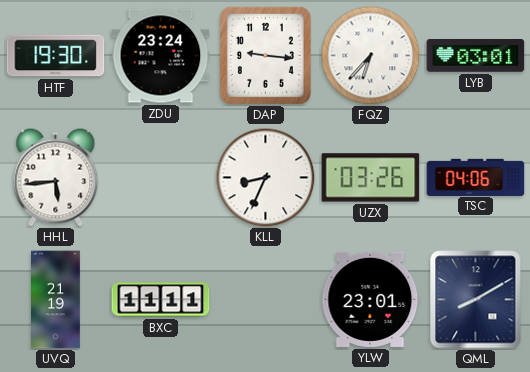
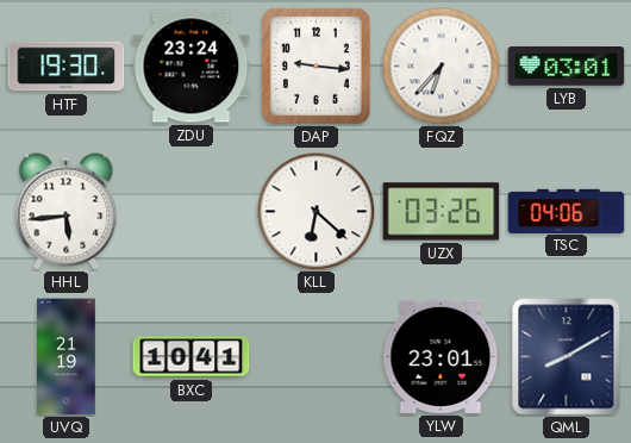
KLL: 8:34 -> 6:22 (317, 212)
BXC: 11:11 -> 10:41 (192, 357)
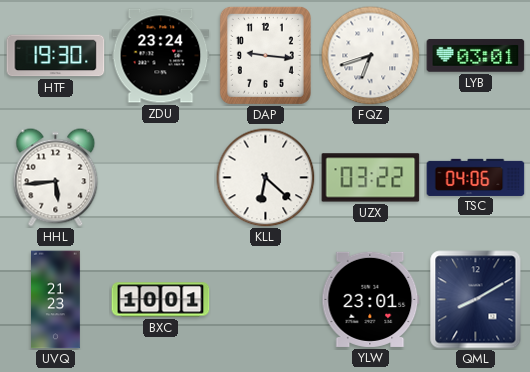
FQZ: 6:37 -> 6:42 (371, 56)
UZX: 03:26 -> 03:22 (371, 178)
UVQ: 21:19 -> 21:23 (56, 300)
BXC: 10:41 -> 10:01 (161, 300)
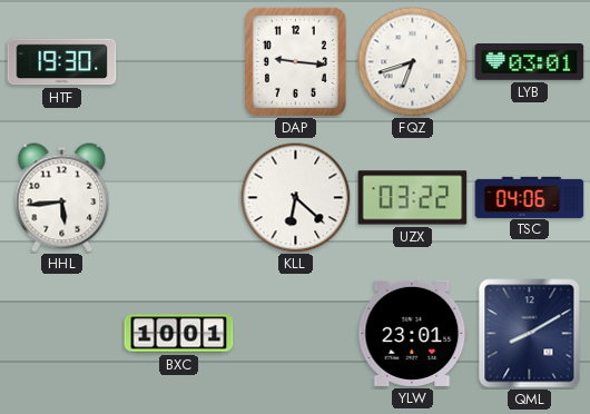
ZDU: 23:24 -> none (161, 56)
UVQ: 21:23 -> none (56, 300)
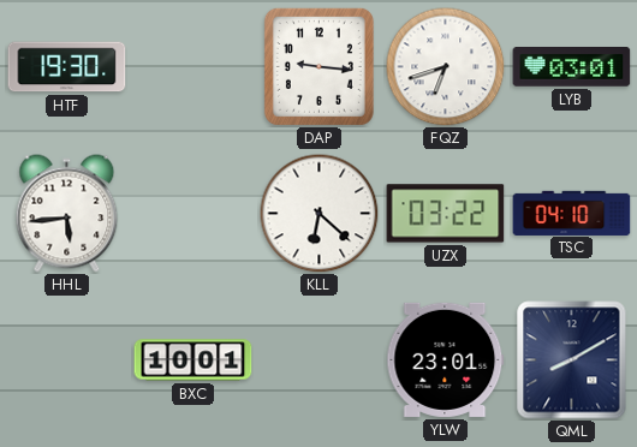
TSC: 04:06 -> 04:10 (572, 213)
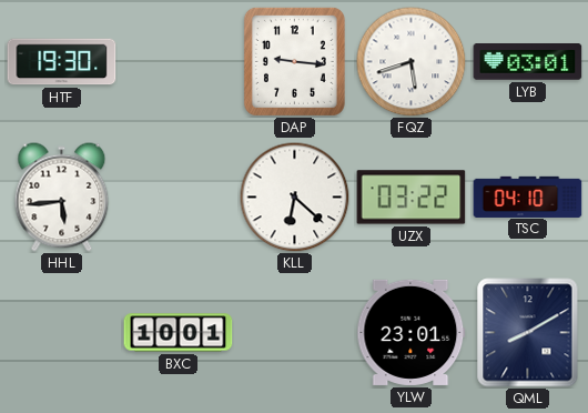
FQZ: 6:42 -> 5:42 (412, 62)
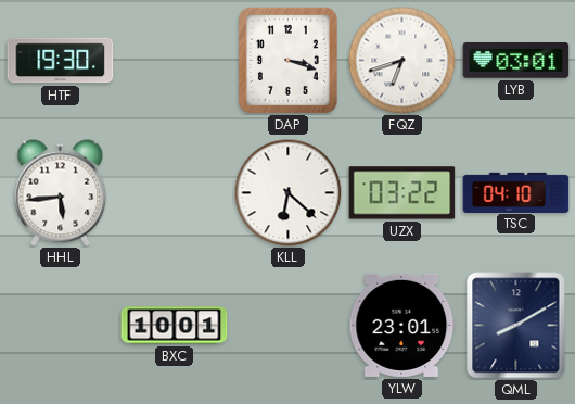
DAP: 9:16 -> 3:18 (287, 60)
FQZ: 5:42 -> 6:42 (403, 61)
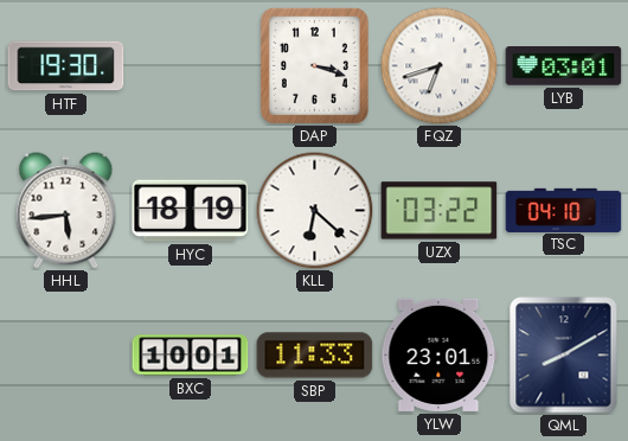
HYC: none -> 18:19 (191, 211)
SBP: none -> 11:33 (315, 356)
